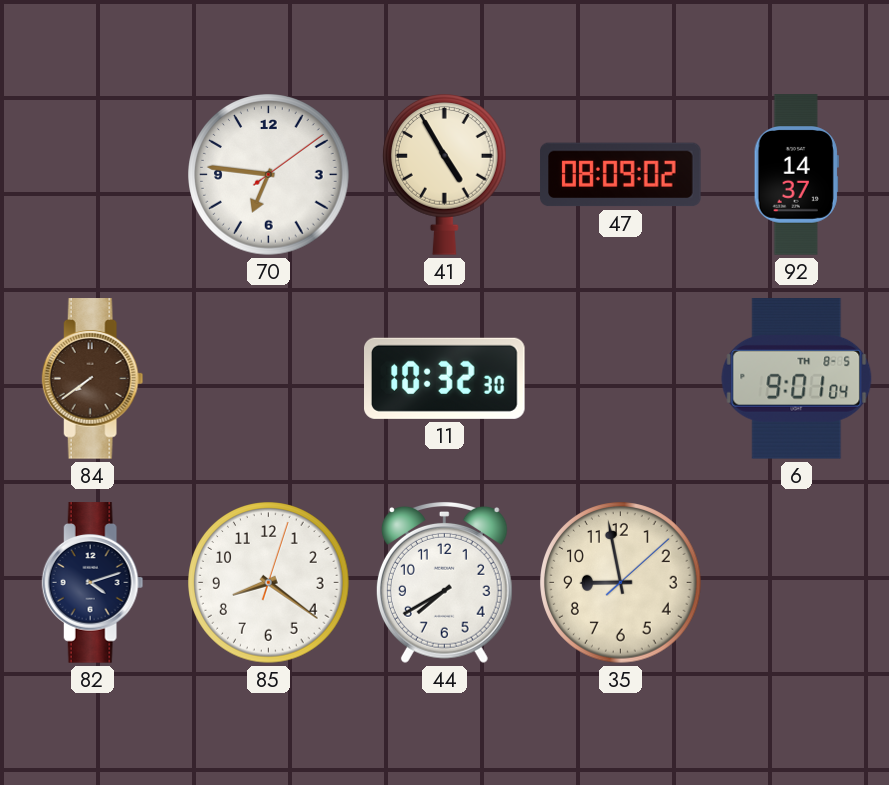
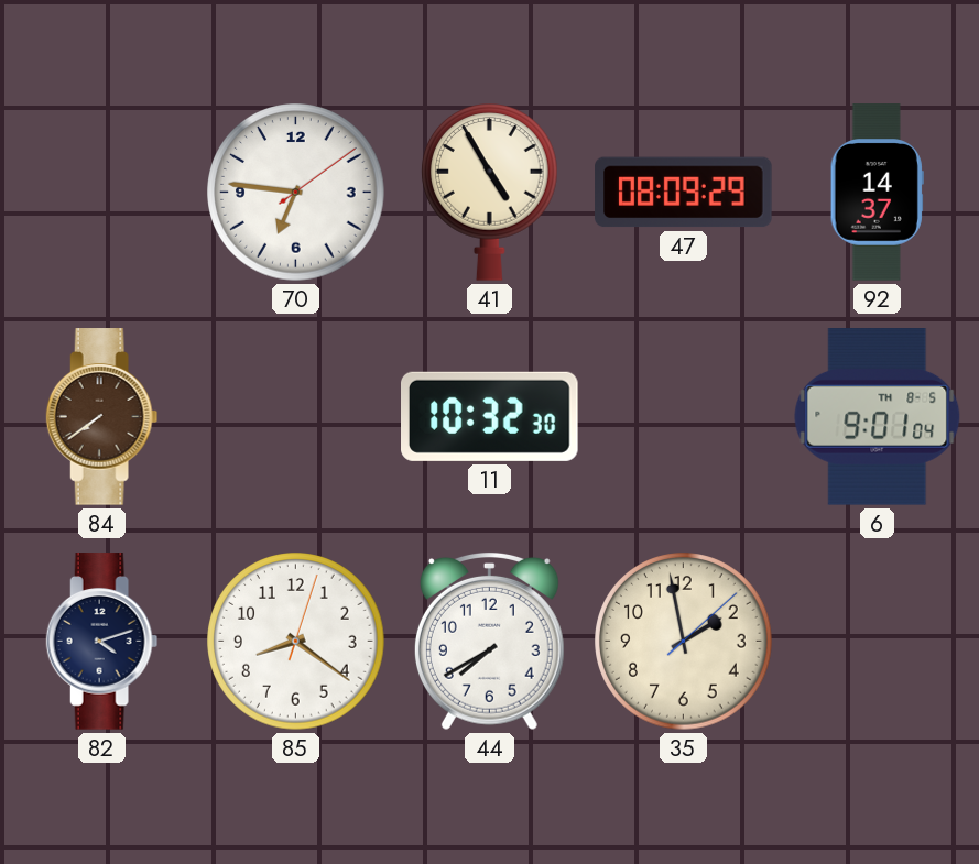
47: 08:09:02 -> 08:09:29 (684, 193)
35: 8:58 -> 1:58 (684, 642)
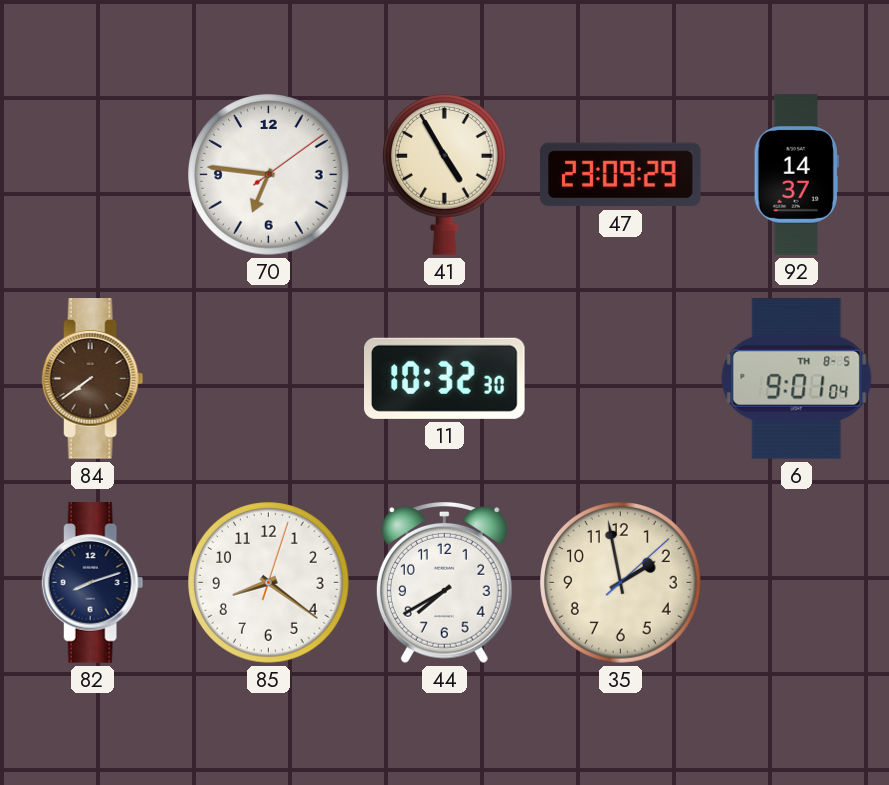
47: 08:09 -> 23:09 (621, 175)
82: 4:12 -> 8:12 (93, 583)
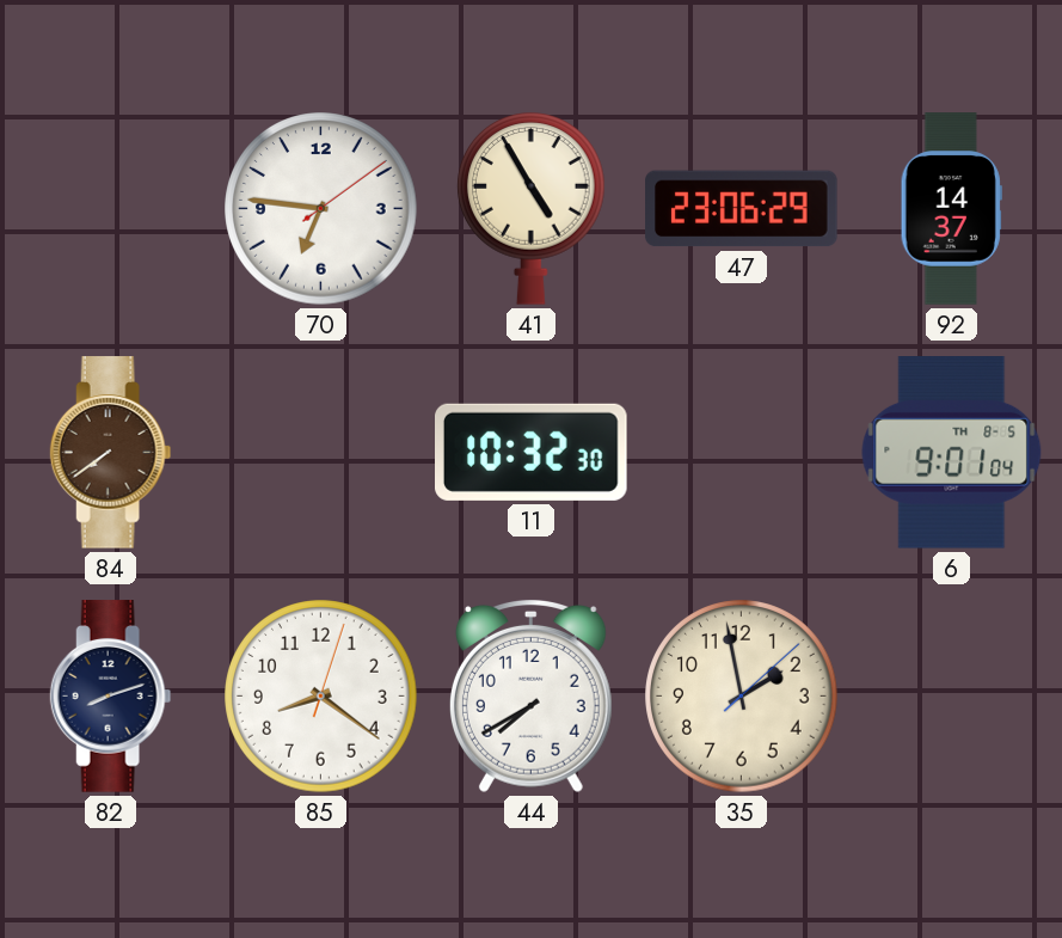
47: 23:09 -> 23:06 (742, 209)
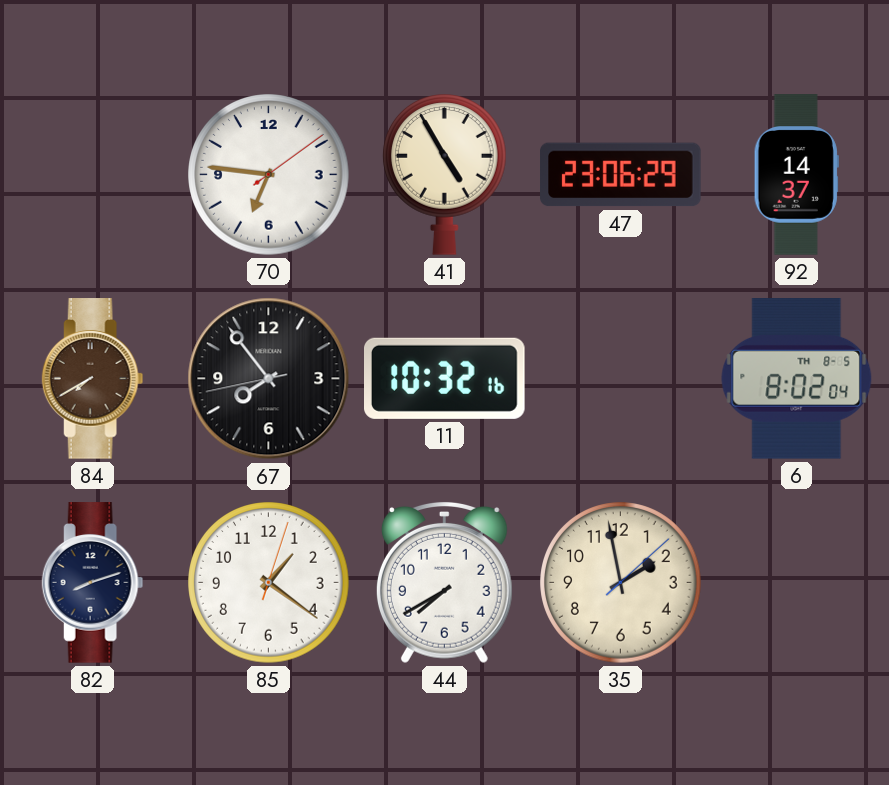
84: 7:39 -> 7:40 (93, 379)
67: none -> 7:53 (269, 379)
11: 10:32:30 -> 10:32:16 (445, 378)
6: 9:01 -> 8:02 (797, 379)
85: 8:21 -> 1:21 (269, 583)
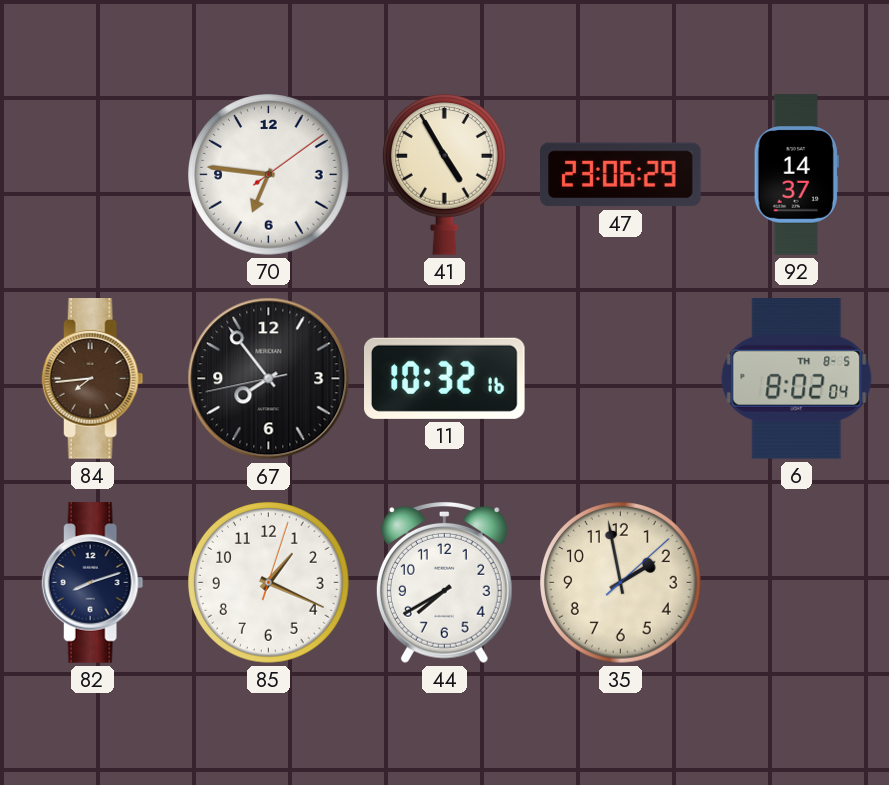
84: 7:40 -> 7:44 (93, 379)
85: 1:21 -> 1:19 (269, 583)
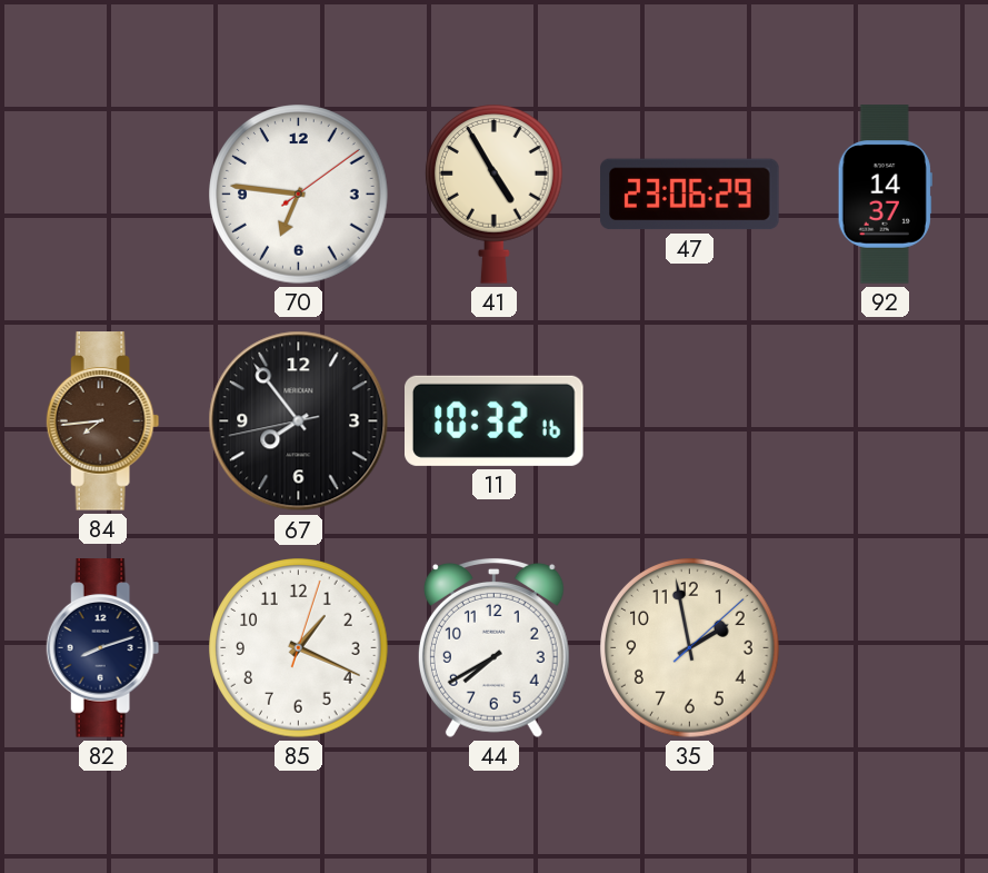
6: 8:02 -> none (797, 379)
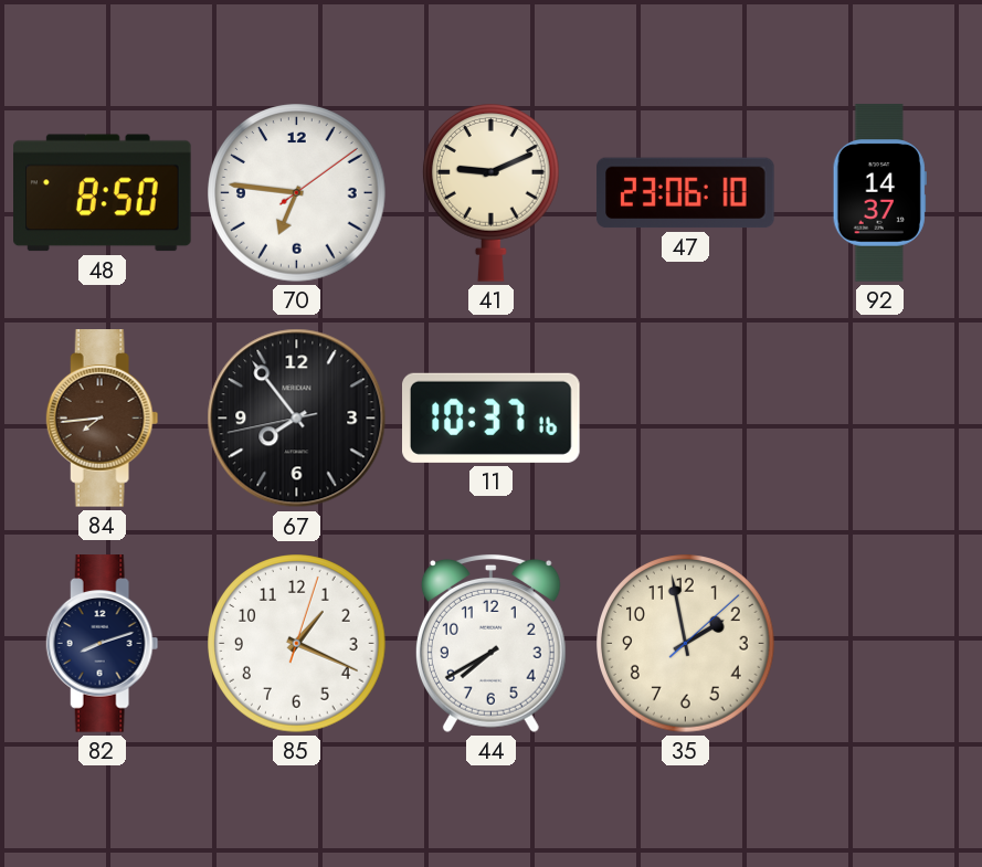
48: none -> 8:50 (103, 193)
41: 4:55 -> 9:11 (490, 193)
47: 23:06:29 -> 23:06:10 (686, 193)
11: 10:32 -> 10:37 (492, 417)
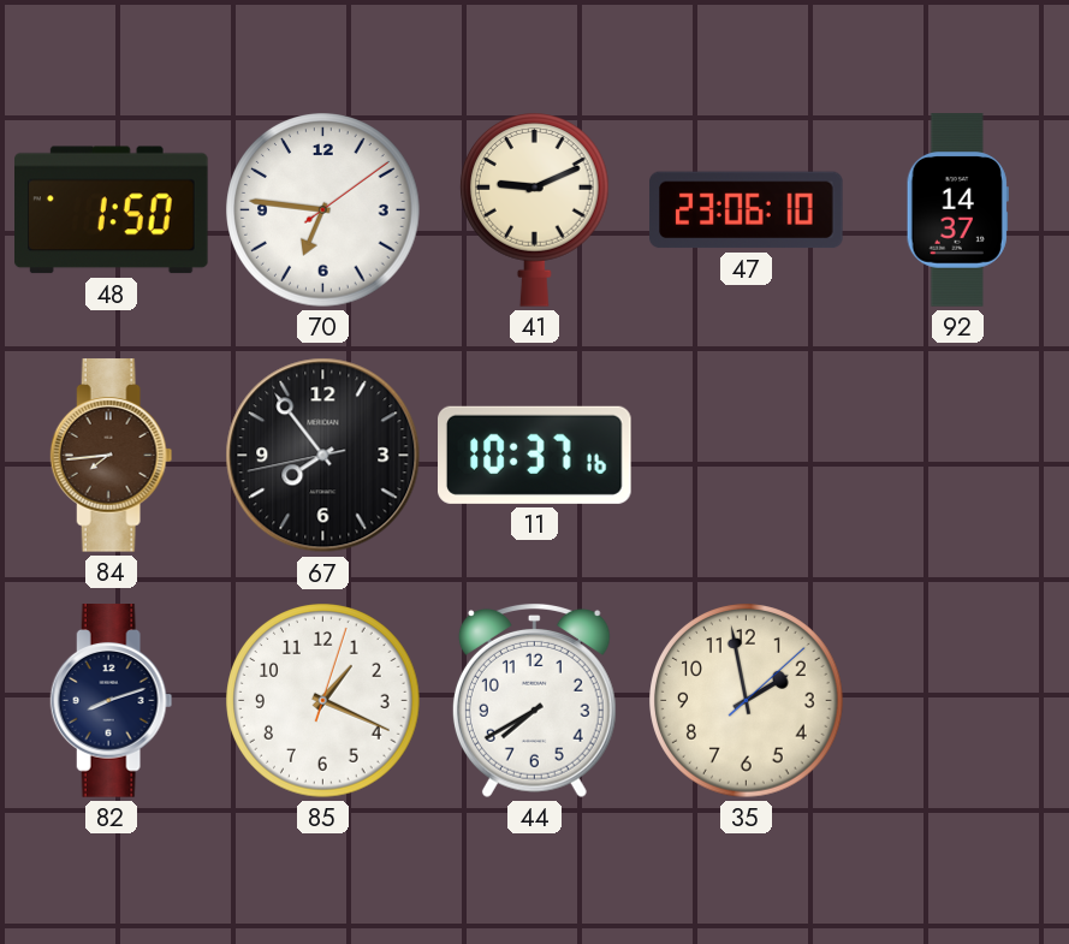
48: 8:50 -> 1:50 (112, 210)
